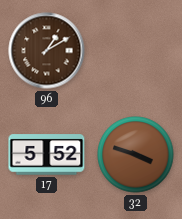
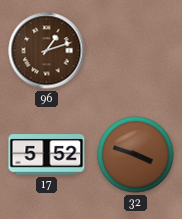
96: 1:10 -> 1:12 (47, 51)
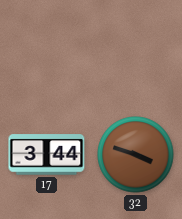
96: 1:12 -> none (47, 51)
17: 5:52 -> 3:44 (47, 155)
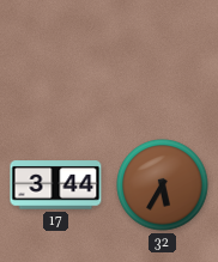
32: 3:48 -> 5:35 (163, 185)
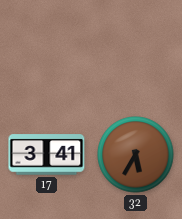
17: 3:44 -> 3:41 (47, 155)
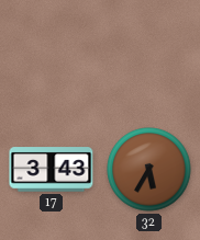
17: 3:41 -> 3:43 (52, 170)
